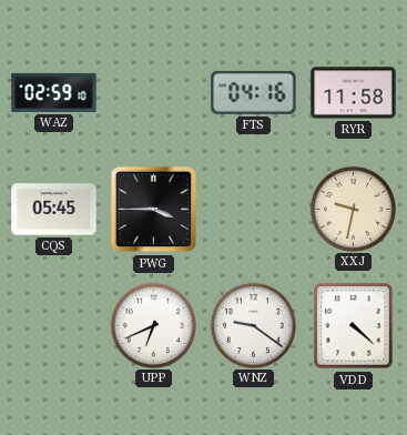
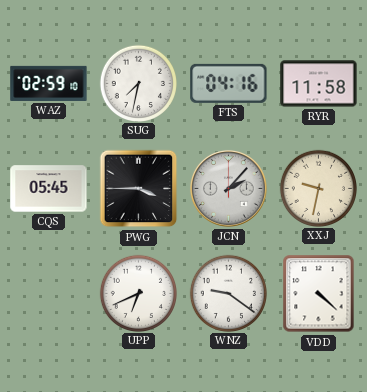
SUG: none -> 7:32 (138, 83)
JCN: none -> 2:07 (228, 188)
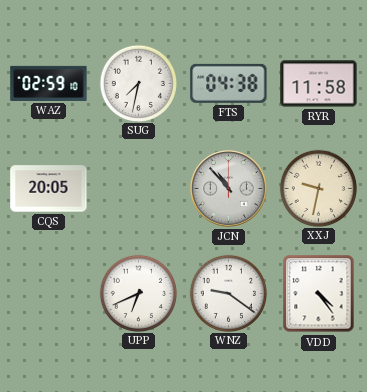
FTS: 04:16 -> 04:38 (229, 83)
CQS: 05:45 -> 20:05 (49, 189)
PWG: 3:45 -> none (139, 189)
JCN: 2:07 -> 10:53 (228, 188)
VDD: 4:22 -> 4:24 (319, 294)
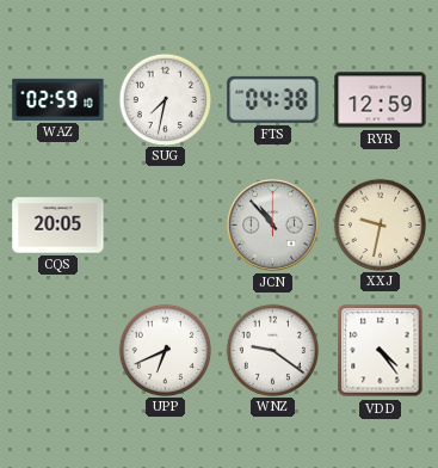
RYR: 11:58 -> 12:59 (381, 100)
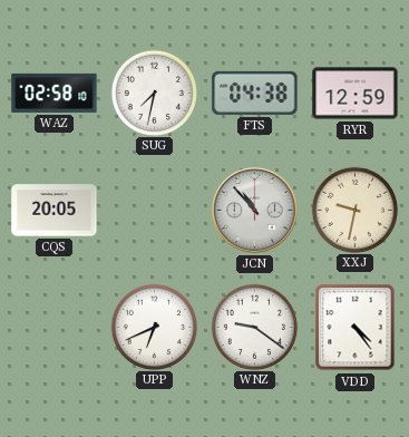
WAZ: 02:59 -> 02:58 (55, 93)
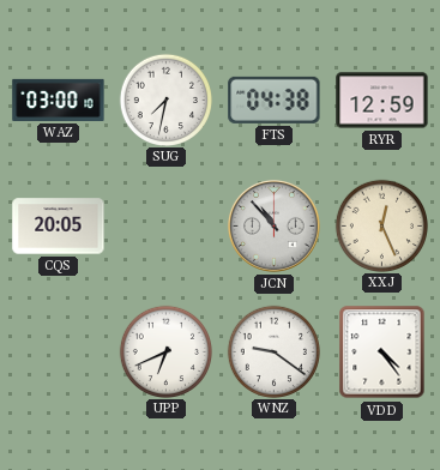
WAZ: 02:58 -> 03:00 (59, 100)
XXJ: 9:32 -> 12:26 (381, 225)
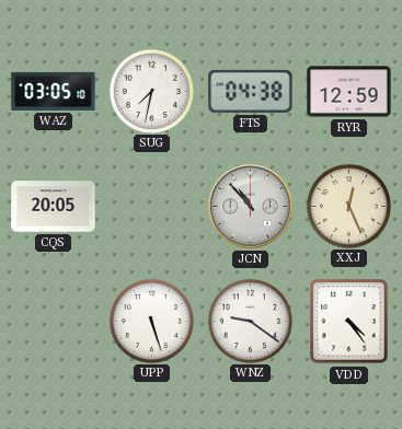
WAZ: 03:00 -> 03:05 (54, 91)
UPP: 6:41 -> 5:27 (151, 321)
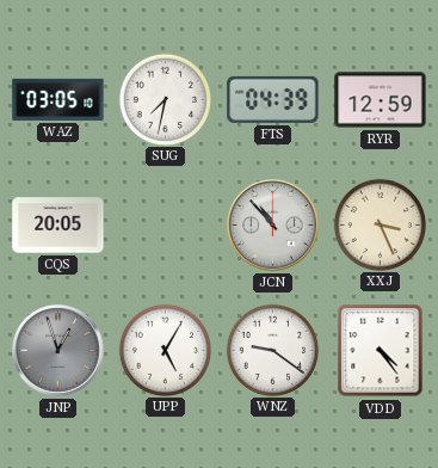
FTS: 04:38 -> 04:39 (273, 99)
XXJ: 12:26 -> 3:26 (380, 224)
JNP: none -> 12:57 (57, 350)
UPP: 5:27 -> 5:05 (165, 350)
